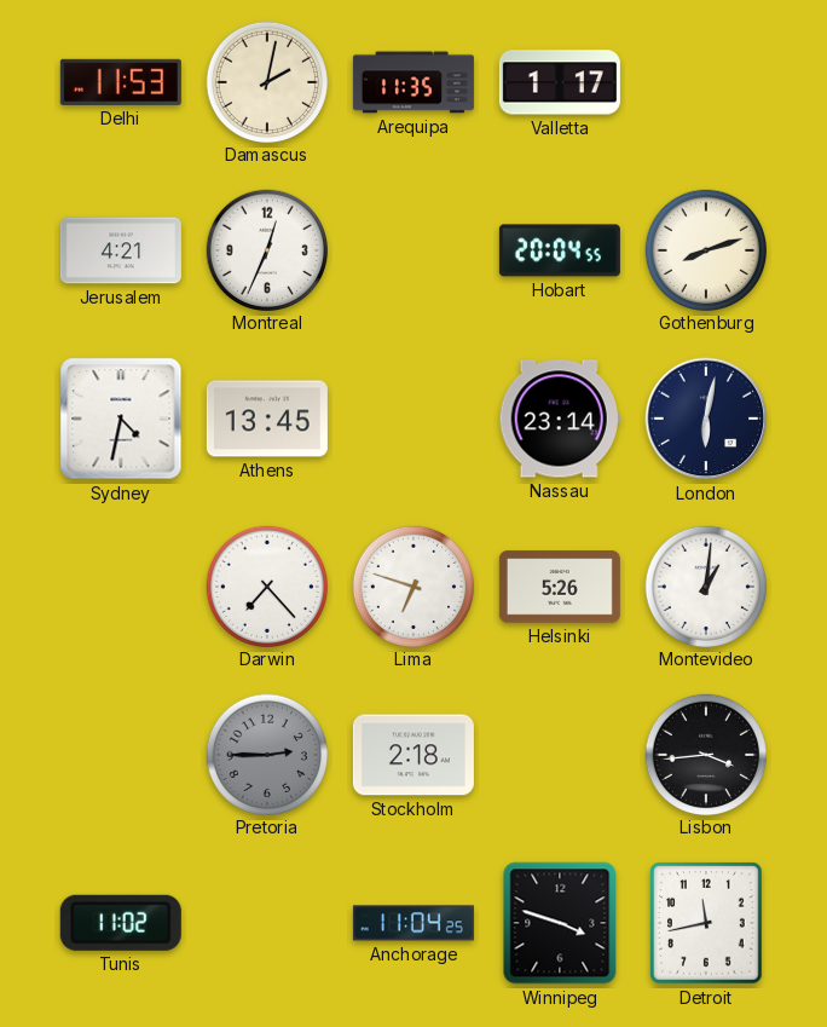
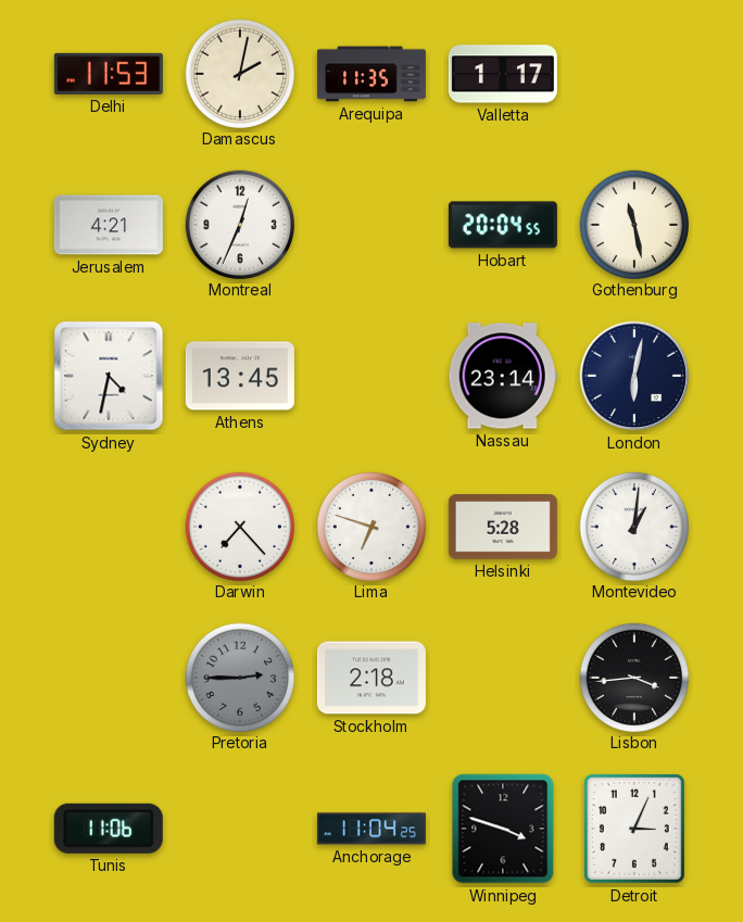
Gothenburg: 8:12 -> 11:28 (633, 224)
Helsinki: 5:26 -> 5:28 (503, 527)
Tunis: 11:02 -> 11:06 (109, 829)
Detroit: 11:43 -> 3:04 (635, 829)
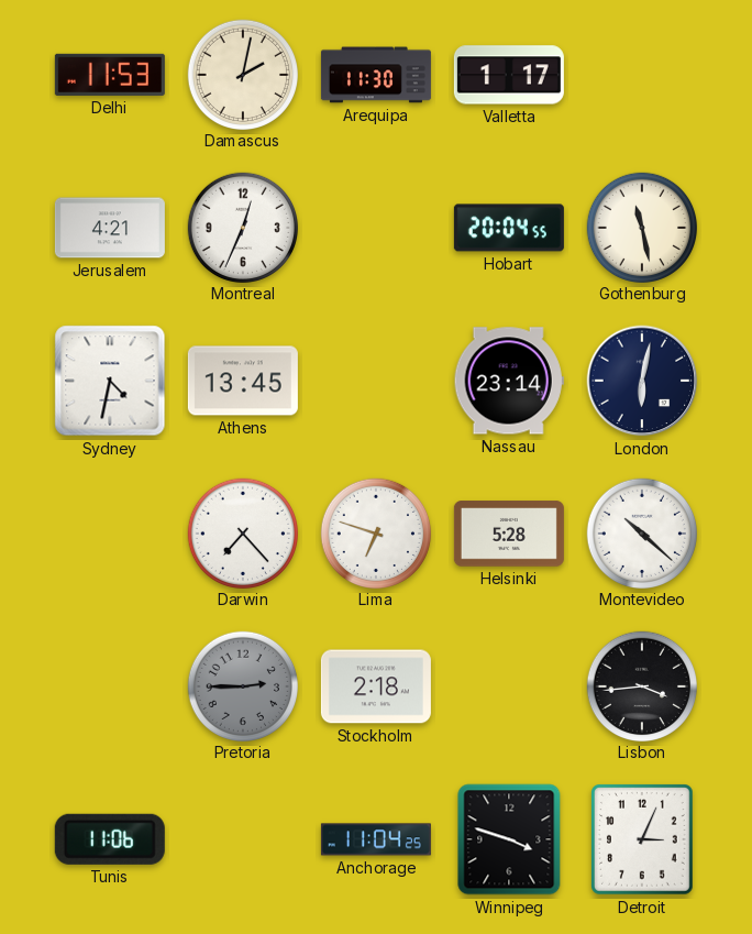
Arequipa: 11:35 -> 11:30 (376, 75)
Montevideo: 1:01 -> 10:22 (641, 532)
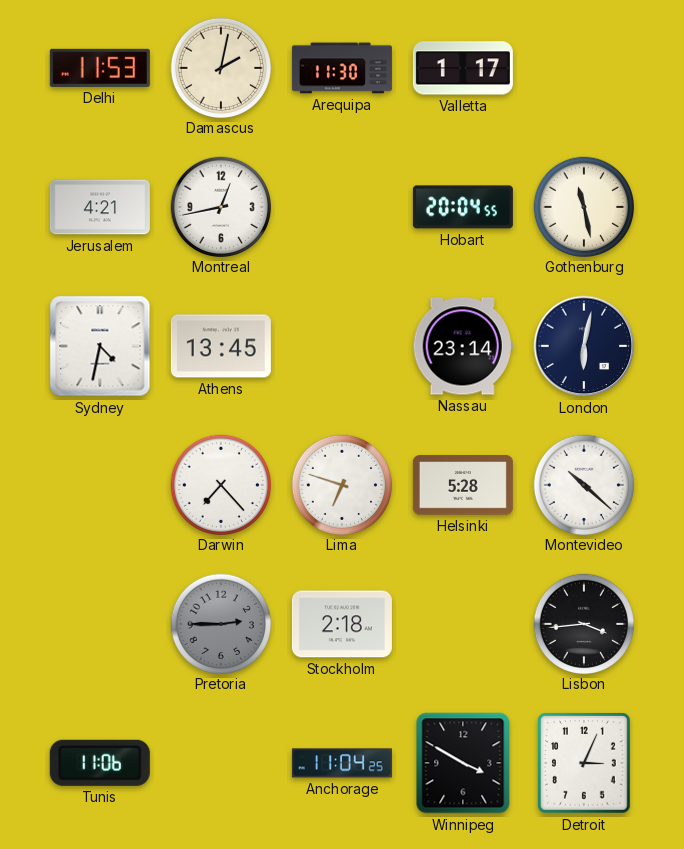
Montreal: 12:34 -> 12:43 (220, 206)
Winnipeg: 3:48 -> 3:50 (463, 763)
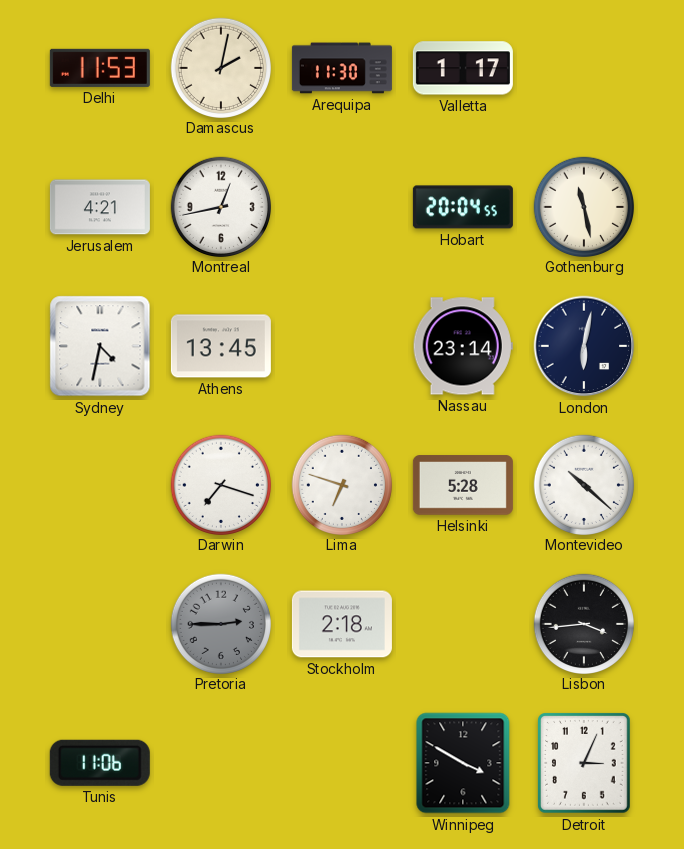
Darwin: 7:23 -> 7:18 (220, 484)
Anchorage: 11:04 -> none (342, 763)
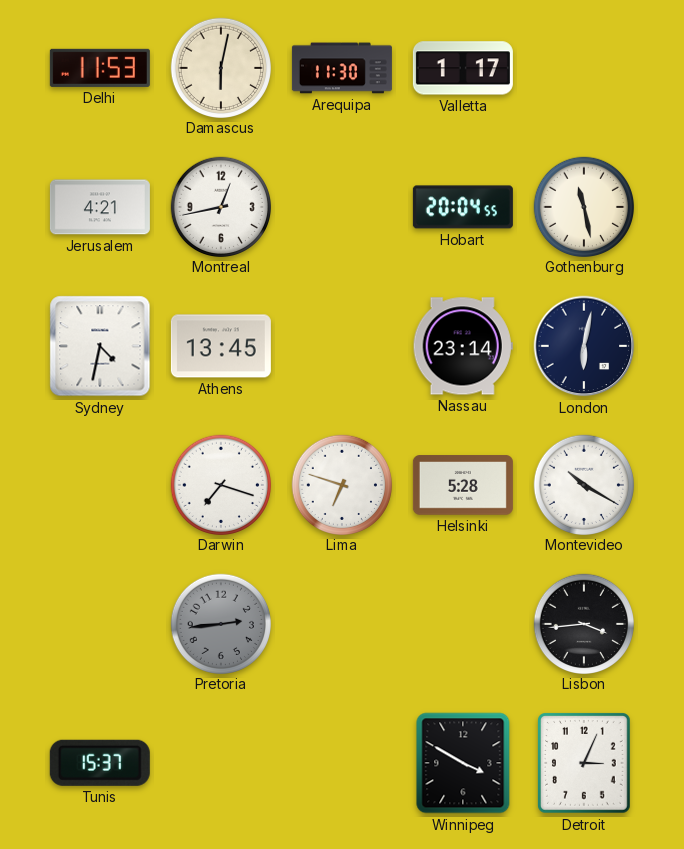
Damascus: 2:02 -> 6:02 (220, 67)
Montevideo: 10:22 -> 10:20 (583, 484)
Pretoria: 2:45 -> 2:44 (220, 623)
Stockholm: 2:18 -> none (342, 624)
Tunis: 11:06 -> 15:37 (100, 763)
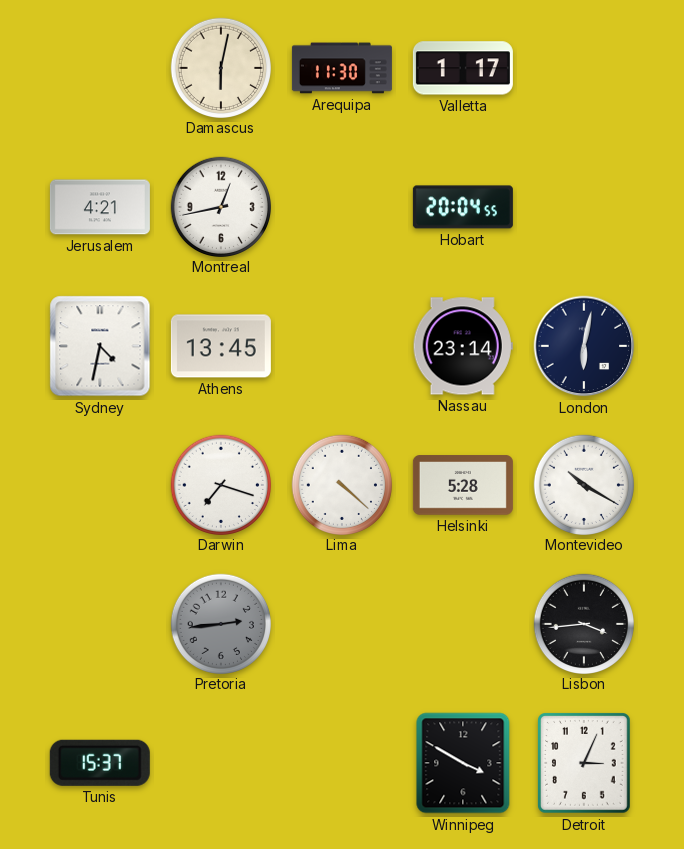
Delhi: 11:53 -> none (100, 68)
Gothenburg: 11:28 -> none (583, 206)
Lima: 6:48 -> 4:22 (341, 484)
